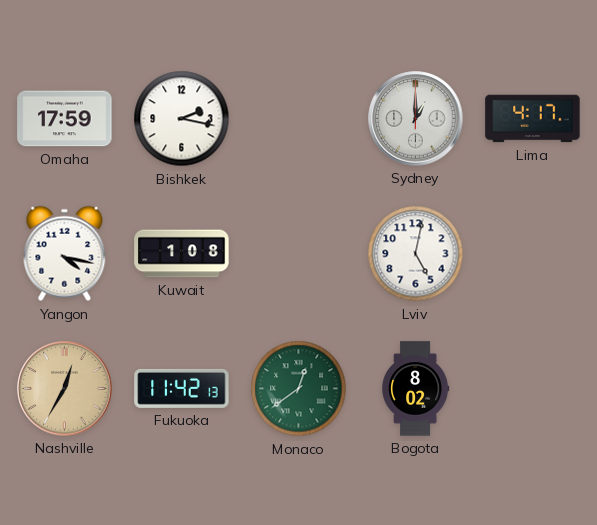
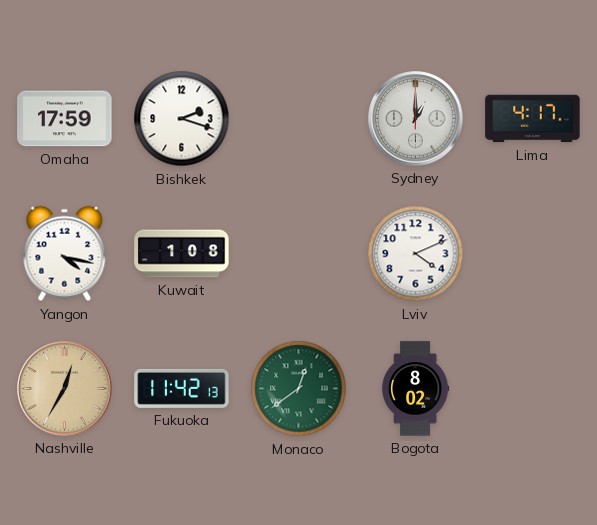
Bishkek: 2:17 -> 2:18 (182, 119)
Lviv: 5:02 -> 4:11 (416, 254)
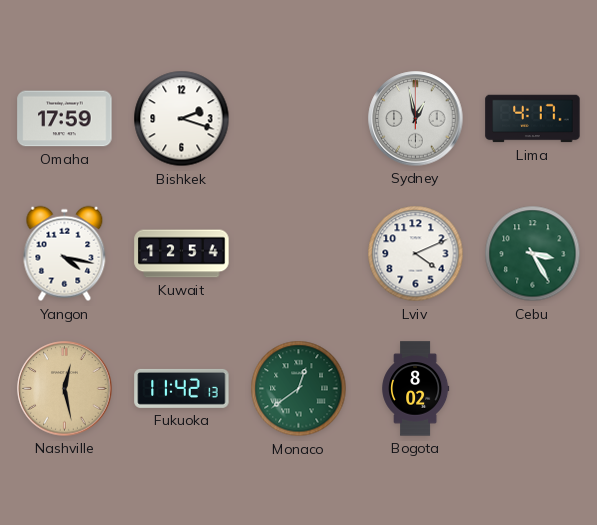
Sydney: 1:00 -> 12:58 (416, 119)
Kuwait: 1:08 -> 12:54 (182, 254)
Cebu: none -> 3:25 (533, 254)
Nashville: 12:35 -> 12:28 (65, 389)
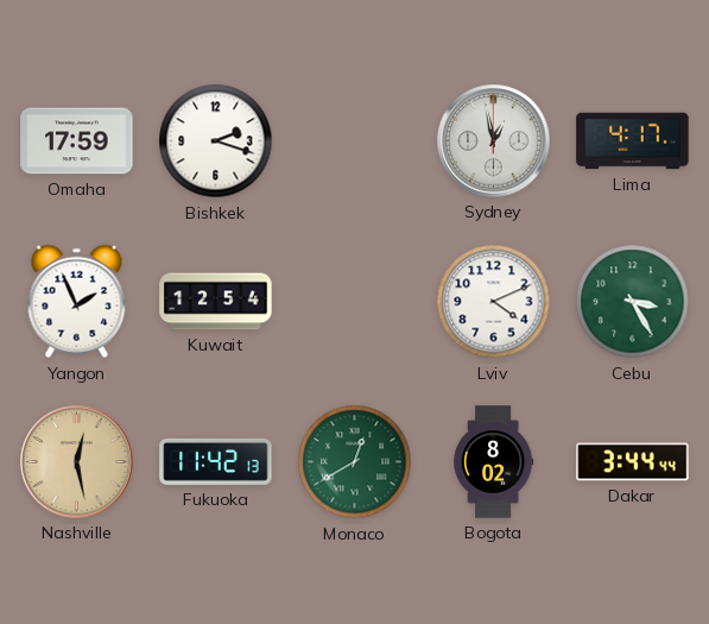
Yangon: 4:17 -> 1:56 (77, 302)
Monaco: 12:39 -> 12:40 (355, 462)
Dakar: none -> 3:44 (633, 462)
